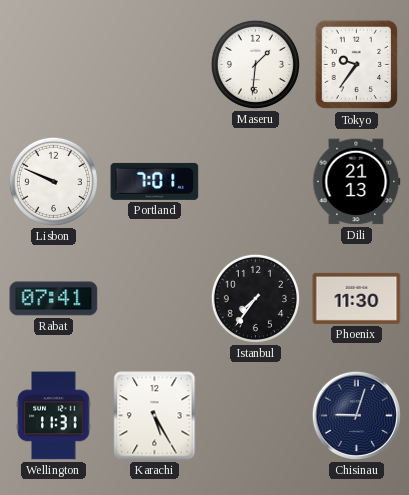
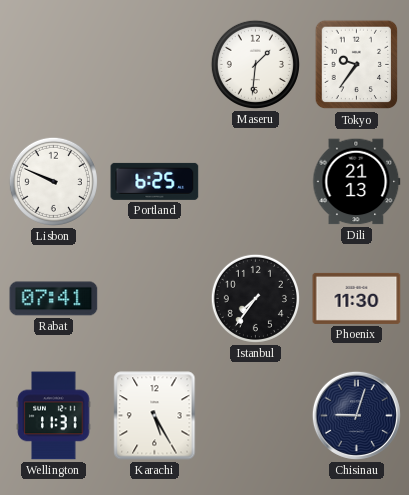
Portland: 7:01 -> 6:25 (155, 181)
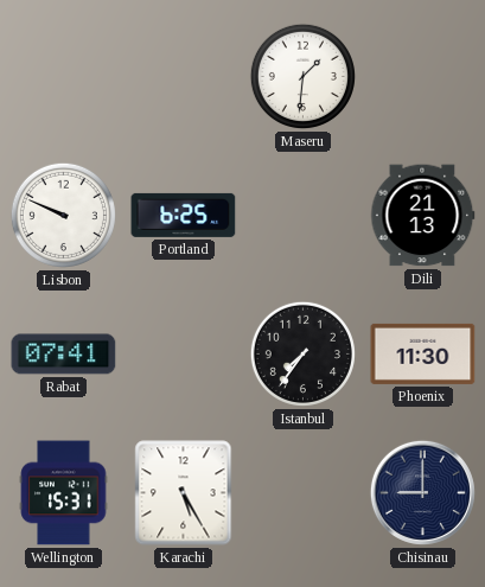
Tokyo: 9:36 -> none (357, 65)
Wellington: 11:31 -> 15:31 (64, 493)
Chisinau: 9:03 -> 9:00 (422, 492)
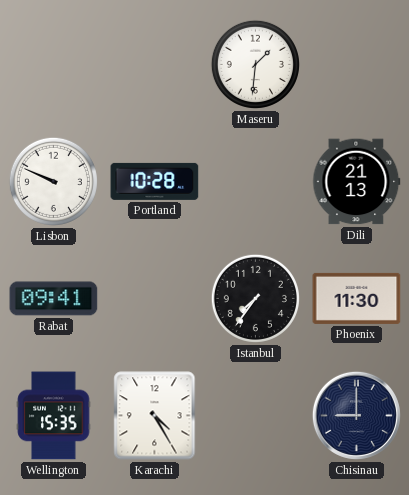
Portland: 6:25 -> 10:28 (155, 181)
Rabat: 07:41 -> 09:41 (54, 299)
Wellington: 15:31 -> 15:35 (54, 416)
Karachi: 5:25 -> 4:25 (155, 416)
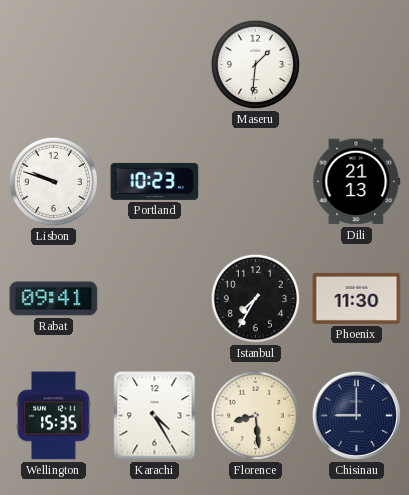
Lisbon: 9:49 -> 9:48 (53, 181)
Portland: 10:28 -> 10:23 (155, 181)
Istanbul: 7:36 -> 7:35 (255, 298)
Florence: none -> 8:29 (255, 415)
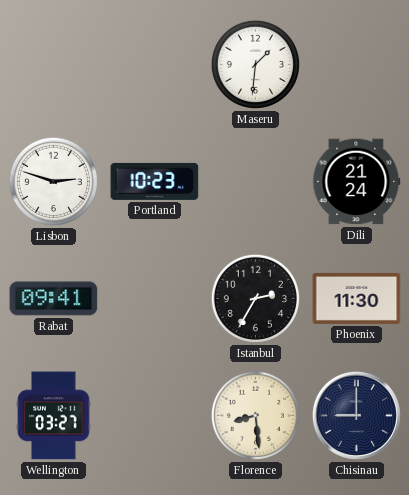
Lisbon: 9:48 -> 2:48 (53, 181)
Dili: 21:13 -> 21:24 (357, 182)
Istanbul: 7:35 -> 2:35 (255, 298)
Wellington: 15:35 -> 03:27 (54, 416)
Karachi: 4:25 -> none (155, 416)
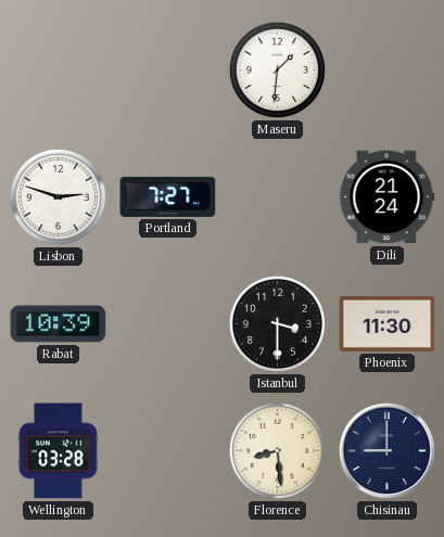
Portland: 10:23 -> 7:27 (168, 196)
Rabat: 09:41 -> 10:39 (59, 324)
Istanbul: 2:35 -> 3:30 (277, 323)
Wellington: 03:27 -> 03:28 (59, 451)
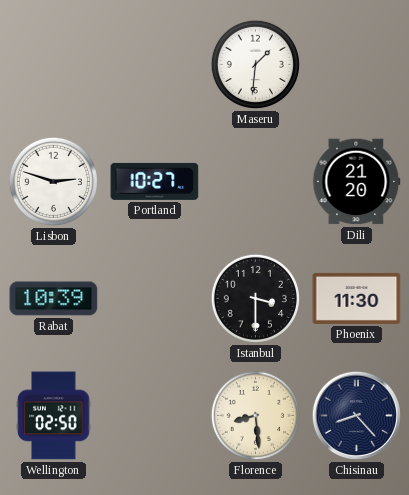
Portland: 7:27 -> 10:27 (155, 181)
Dili: 21:24 -> 21:20 (357, 182)
Wellington: 03:28 -> 02:50 (54, 416)
Chisinau: 9:00 -> 8:23 (356, 415)
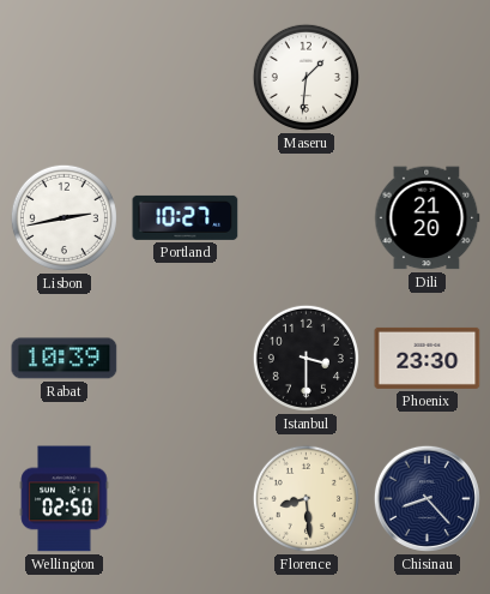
Lisbon: 2:48 -> 2:43 (63, 217)
Phoenix: 11:30 -> 23:30 (428, 358)
